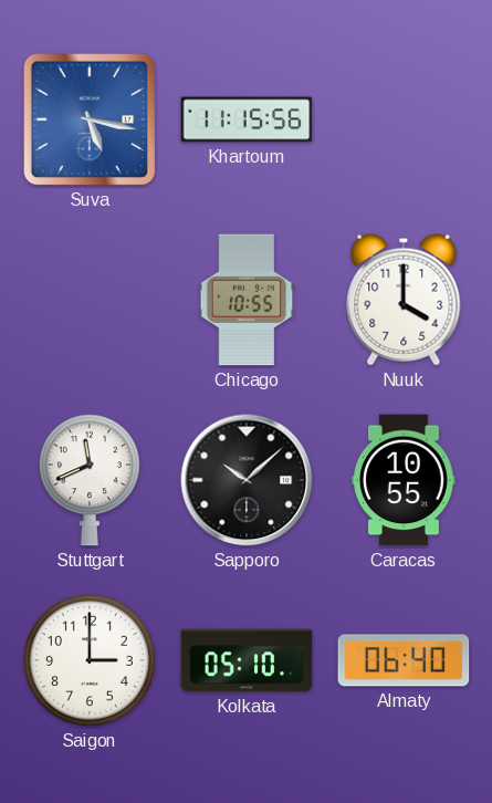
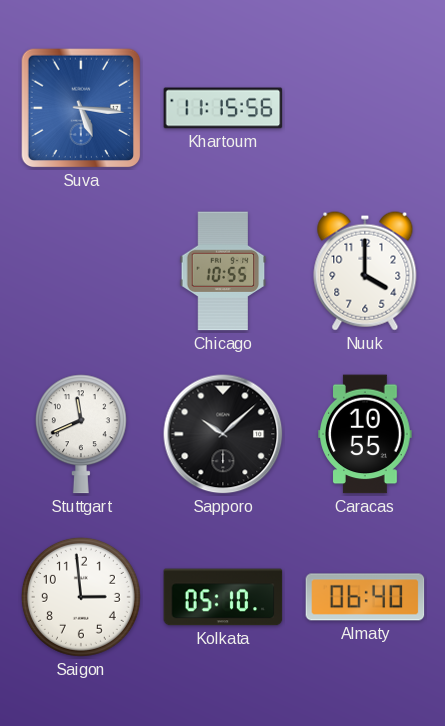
Suva: 5:17 -> 5:16 (81, 108)
Saigon: 3:00 -> 2:59 (81, 597)
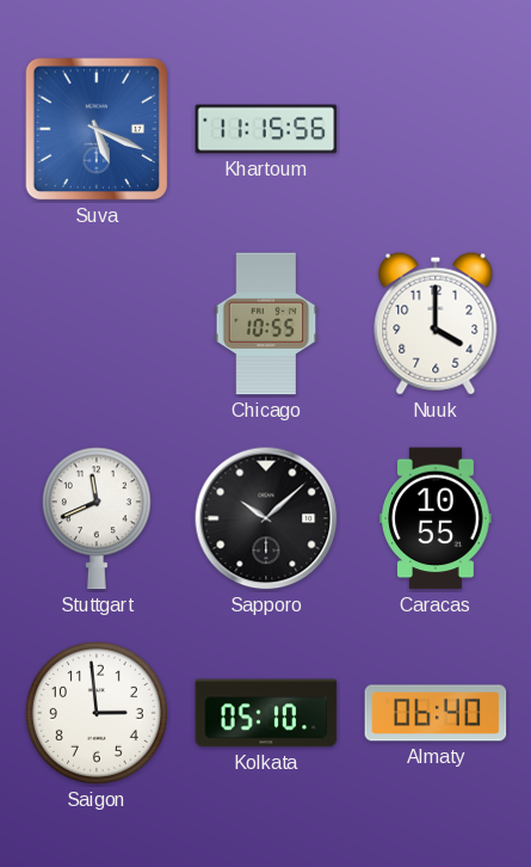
Suva: 5:16 -> 5:19 (97, 129)
